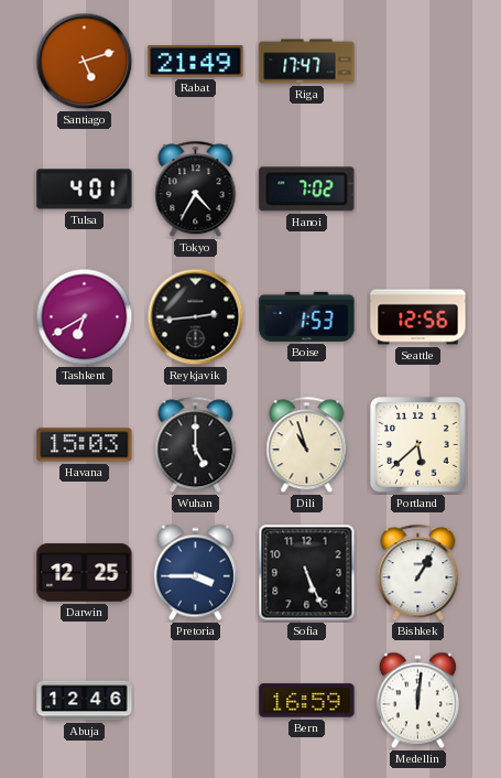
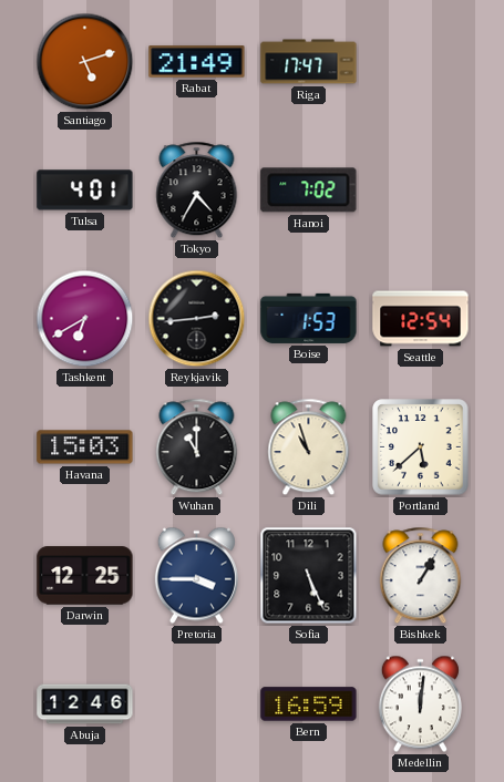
Seattle: 12:56 -> 12:54 (421, 319)
Wuhan: 5:00 -> 11:00 (197, 447)
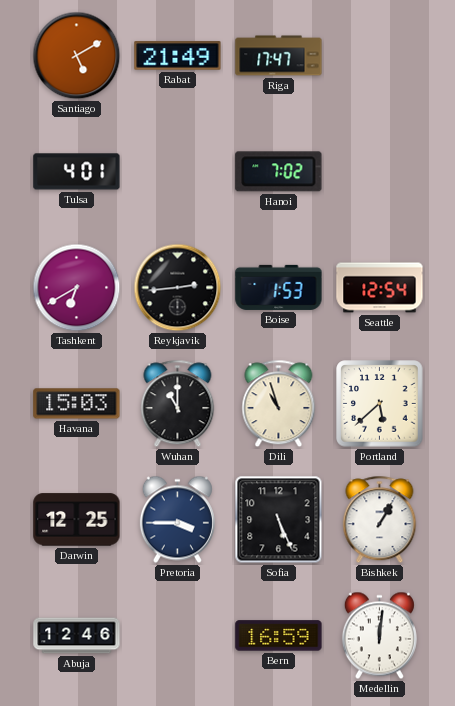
Santiago: 5:12 -> 5:10 (77, 56)
Tokyo: 4:35 -> none (197, 191)
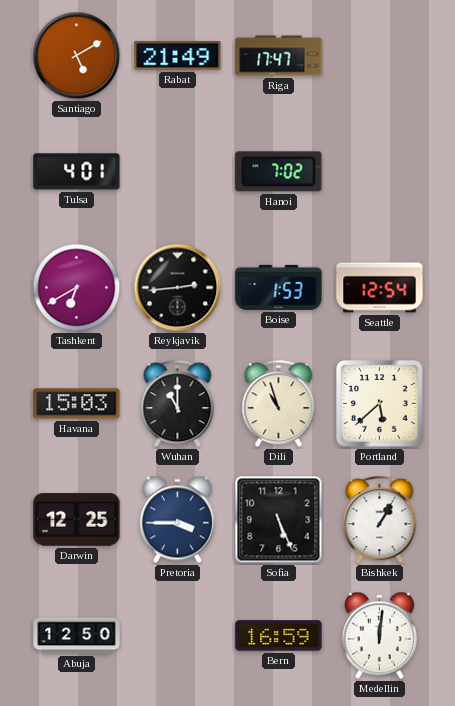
Abuja: 12:46 -> 12:50 (77, 636)
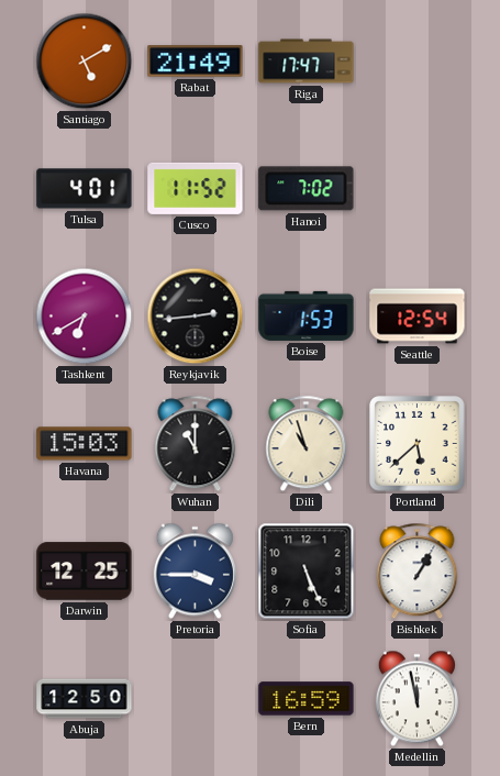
Cusco: none -> 11:52 (196, 188)
Medellin: 12:01 -> 11:58 (416, 699)
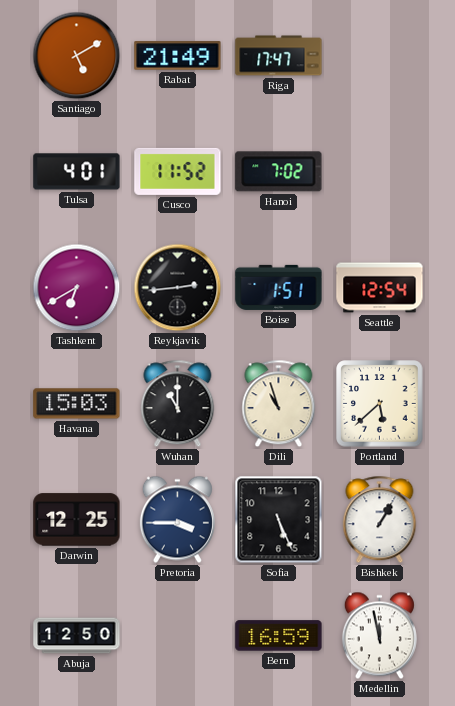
Boise: 1:53 -> 1:51 (279, 287)
